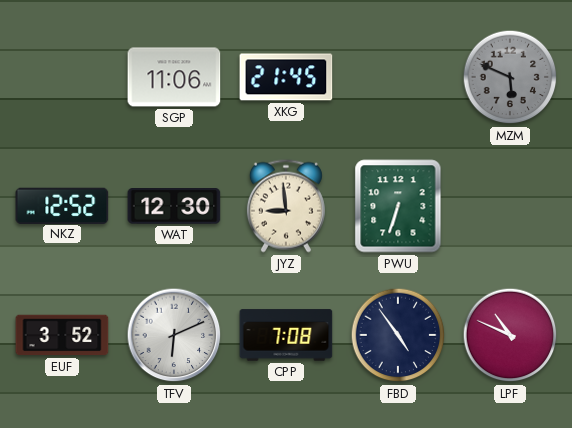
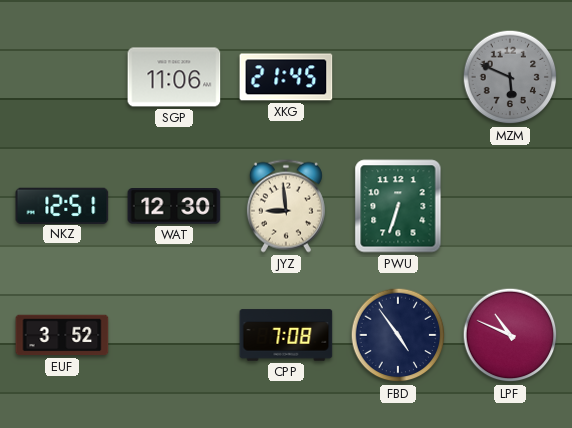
NKZ: 12:52 -> 12:51 (62, 205)
TFV: 6:11 -> none (174, 335)
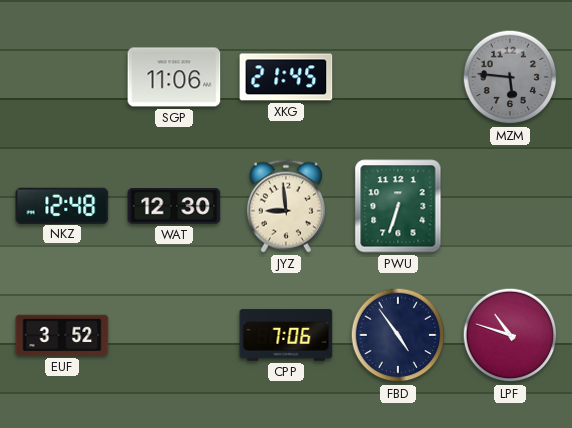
MZM: 5:49 -> 5:46 (510, 77)
NKZ: 12:51 -> 12:48 (62, 205)
CPP: 7:08 -> 7:06 (286, 335)
LPF: 10:49 -> 10:48 (510, 335)
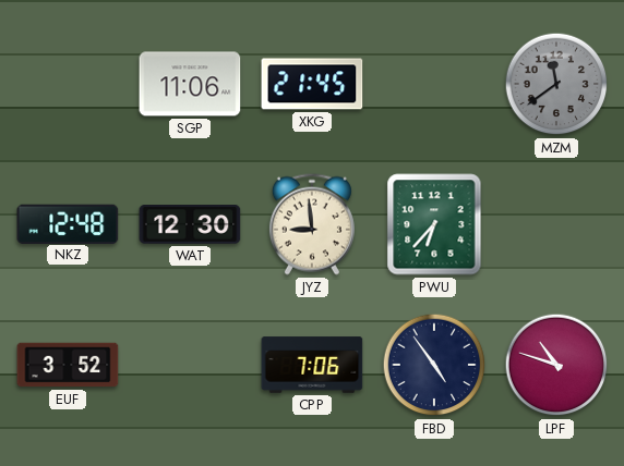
MZM: 5:46 -> 11:39 (556, 84)
PWU: 6:33 -> 6:37 (434, 224)
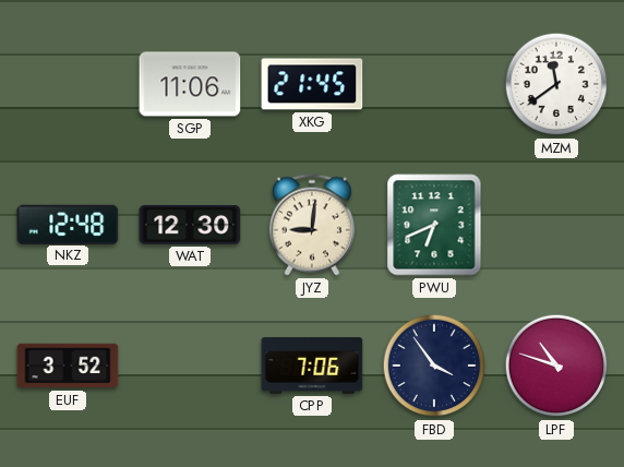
MZM dial: grey -> white (556, 84)
JYZ: 8:59 -> 9:01 (312, 225)
PWU: 6:37 -> 6:41 (434, 225)
FBD: 4:54 -> 3:54 (434, 366)
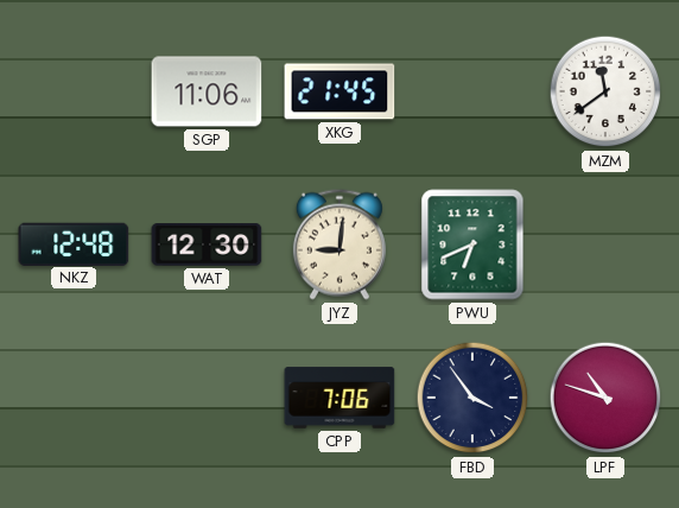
EUF: 3:52 -> none (68, 366)
